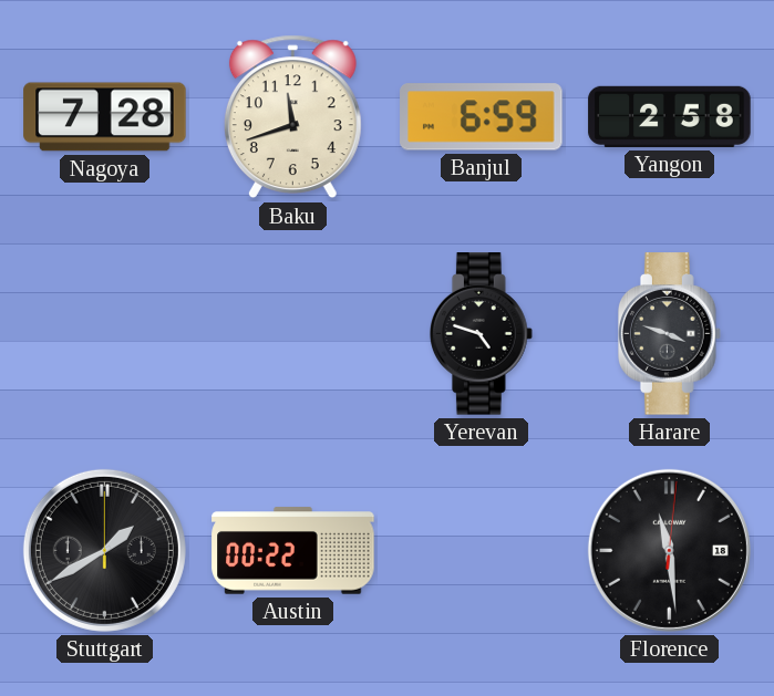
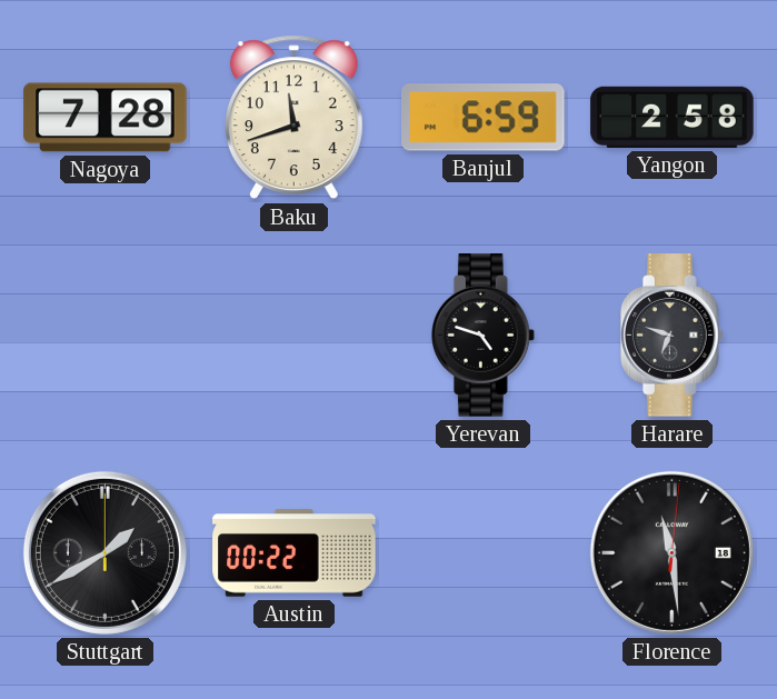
Harare: 3:48 -> 6:48 (673, 336)
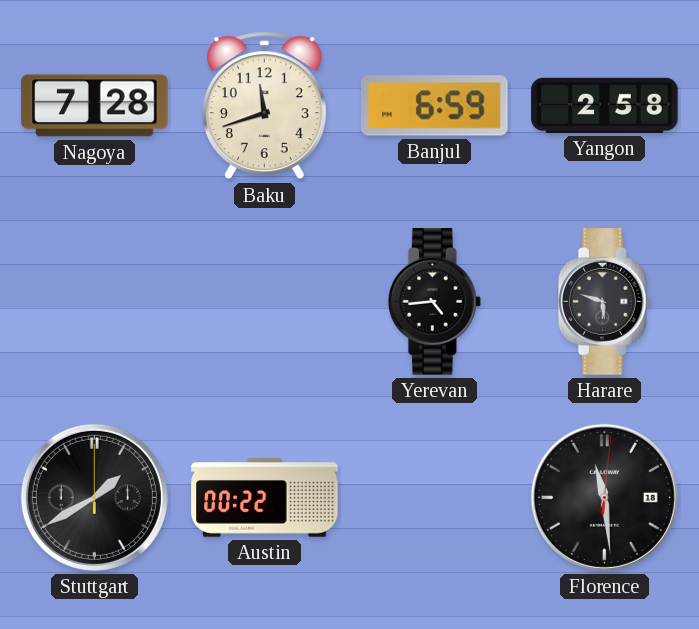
Yerevan: 4:48 -> 4:44 (435, 302)
Harare: 6:48 -> 5:48 (605, 302)
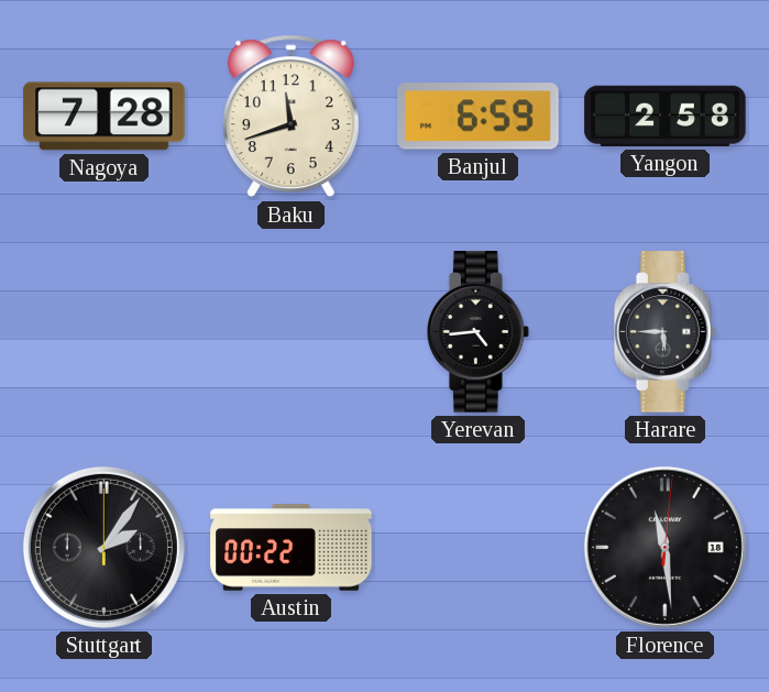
Harare: 5:48 -> 5:45 (666, 332)
Stuttgart: 1:40 -> 2:06 (103, 547)
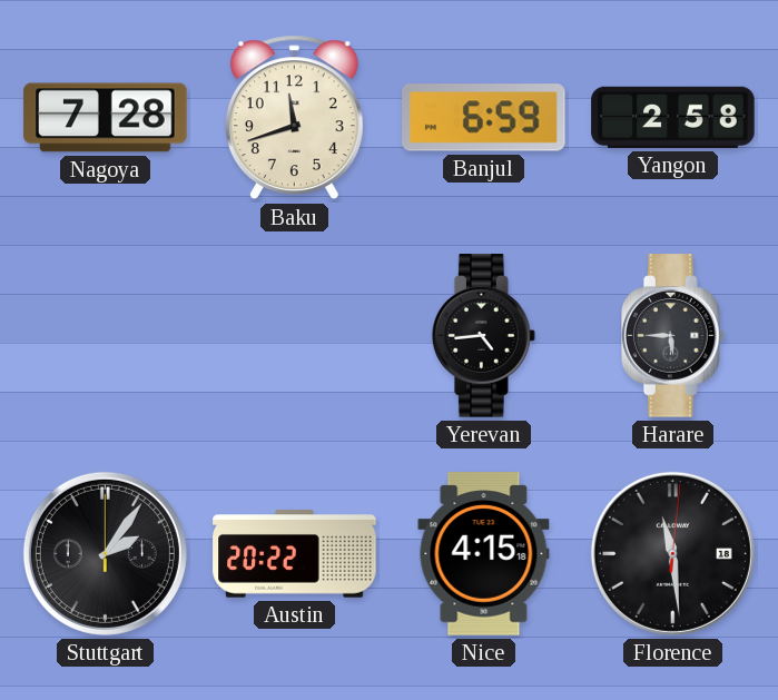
Austin: 00:22 -> 20:22 (295, 554)
Nice: none -> 4:15 (484, 554)
